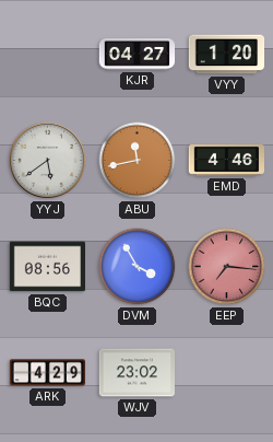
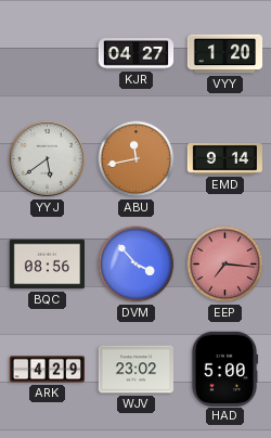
EMD: 4:46 -> 9:14 (224, 159)
DVM: 3:55 -> 3:53 (137, 265)
HAD: none -> 5:00 (224, 369)
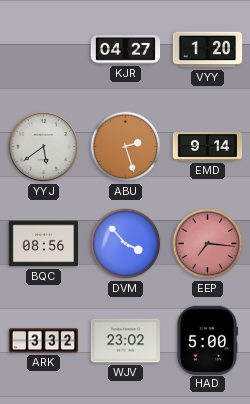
ABU: 11:43 -> 2:27 (126, 147)
ARK: 4:29 -> 3:32 (44, 341)
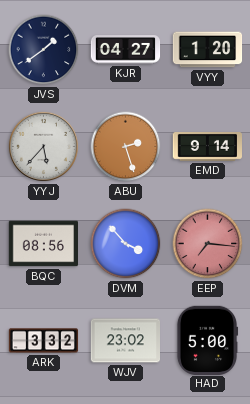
JVS: none -> 1:39 (44, 50)
YYJ: 5:39 -> 5:37 (43, 146)
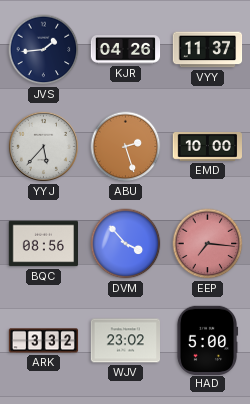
JVS: 1:39 -> 1:44 (44, 50)
KJR: 04:27 -> 04:26 (126, 50)
VYY: 1:20 -> 11:37 (208, 50)
EMD: 9:14 -> 10:00 (207, 147)
